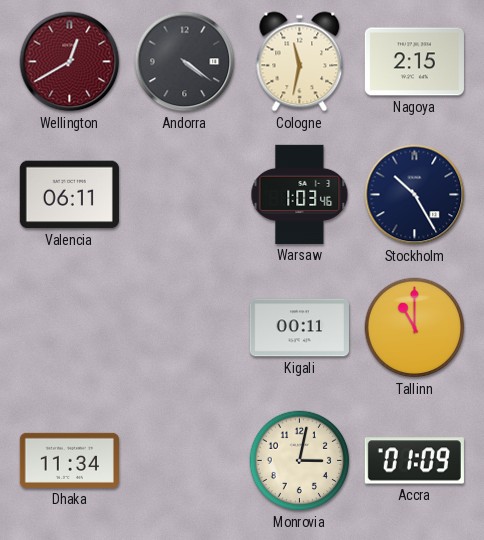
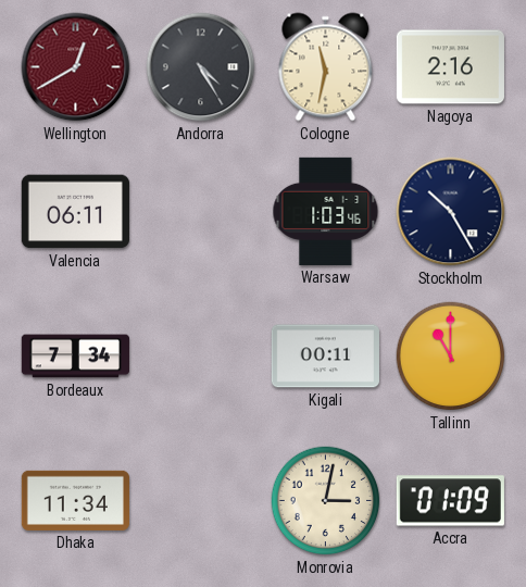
Andorra: 4:21 -> 4:25 (201, 67)
Nagoya: 2:15 -> 2:16 (450, 67)
Bordeaux: none -> 7:34 (75, 357)
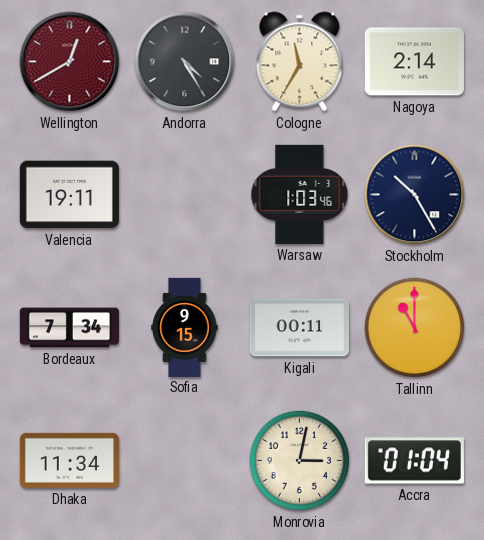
Cologne: 11:32 -> 11:35 (300, 62)
Nagoya: 2:16 -> 2:14 (414, 62)
Valencia: 06:11 -> 19:11 (69, 195)
Sofia: none -> 9:15 (185, 327)
Accra: 01:09 -> 01:04 (414, 461)
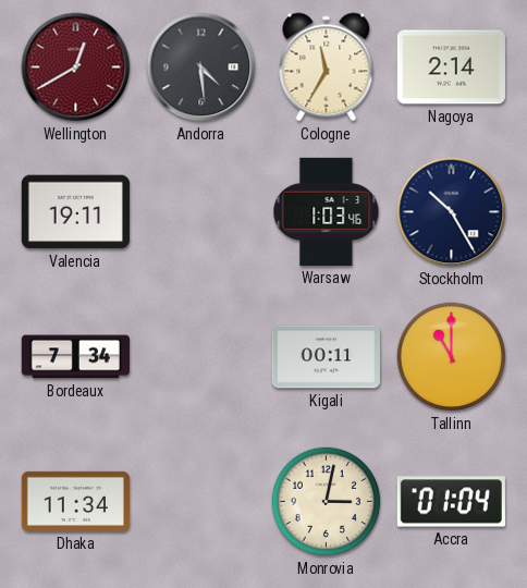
Andorra: 4:25 -> 4:29 (201, 68)
Sofia: 9:15 -> none (185, 327)
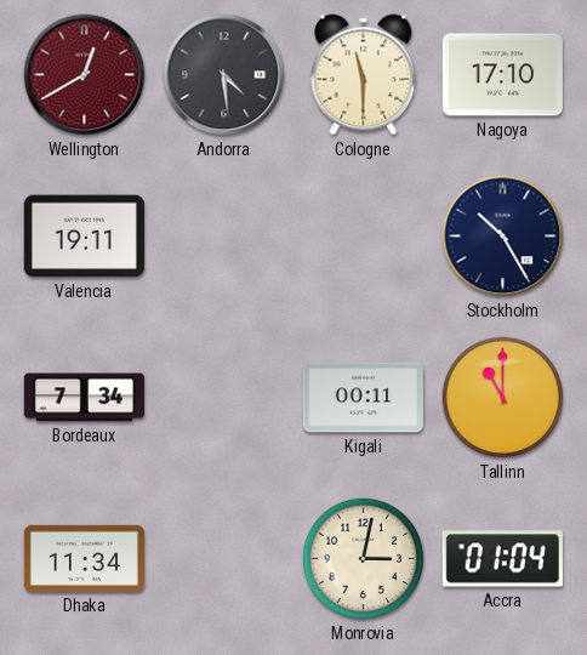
Cologne: 11:35 -> 11:30 (364, 75)
Nagoya: 2:14 -> 17:10 (502, 75)
Warsaw: 1:03 -> none (327, 211)
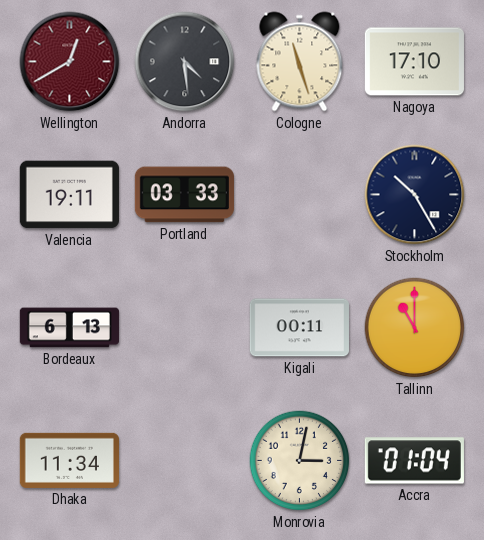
Cologne: 11:30 -> 11:27 (300, 62)
Portland: none -> 03:33 (184, 195)
Bordeaux: 7:34 -> 6:13 (69, 328)
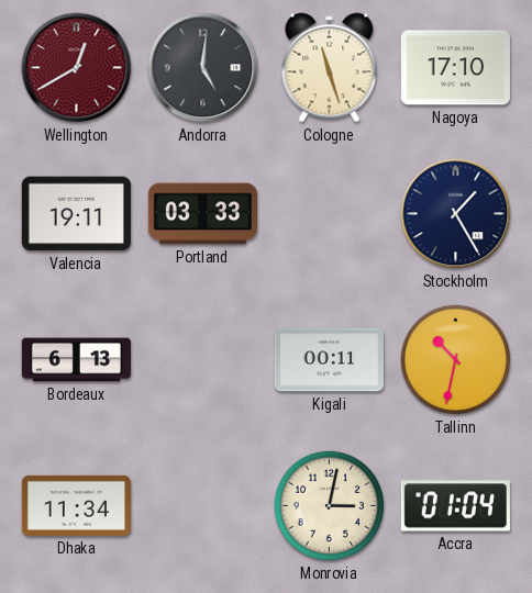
Andorra: 4:29 -> 5:01 (203, 68)
Stockholm: 10:25 -> 1:25 (456, 214)
Tallinn: 11:00 -> 10:32 (456, 360)
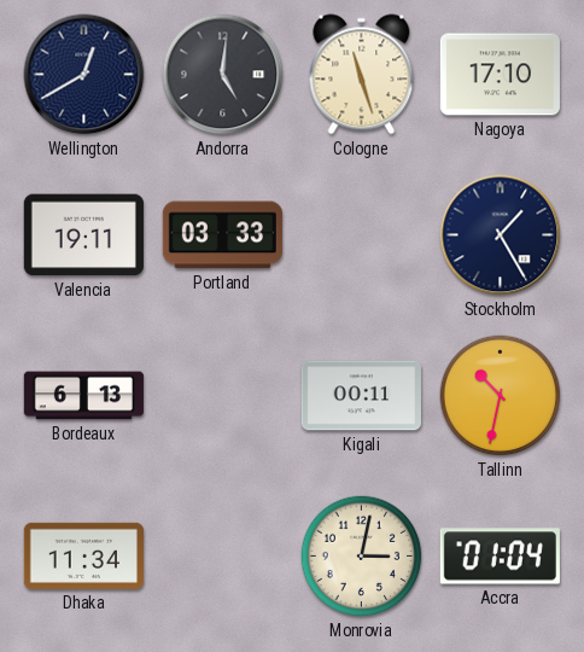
Wellington dial: burgundy -> navy (84, 75)
